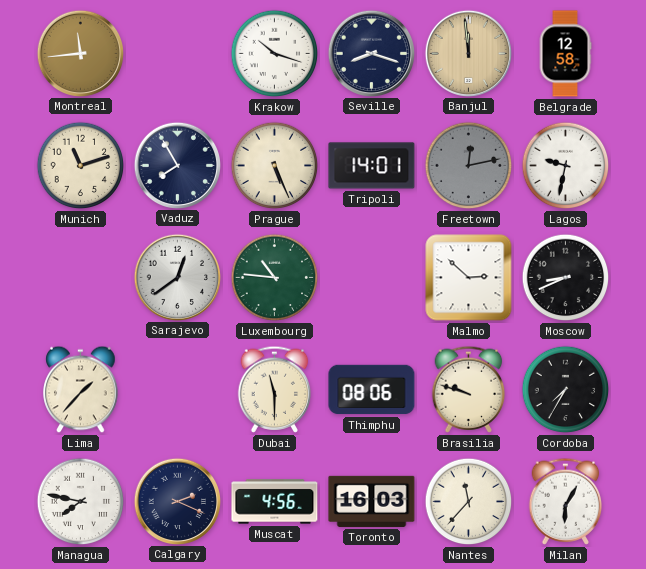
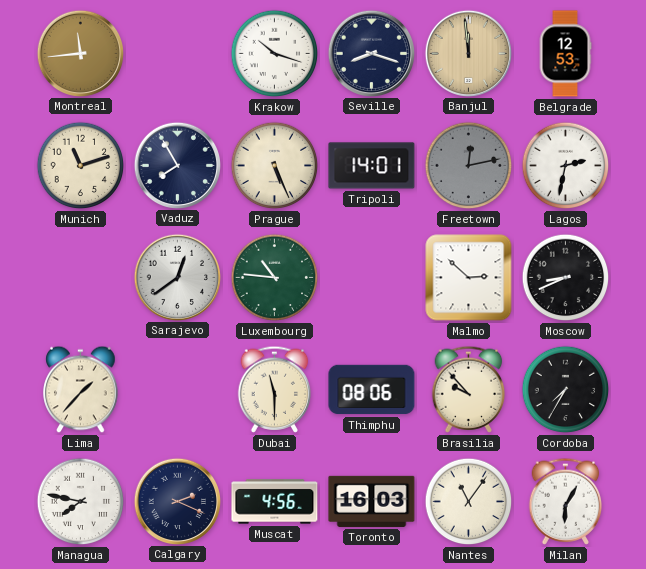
Belgrade: 12:58 -> 12:53 (565, 54)
Lagos: 9:32 -> 2:32 (566, 166)
Brasilia: 9:48 -> 9:53 (469, 389)
Nantes: 11:37 -> 11:06 (469, 502)
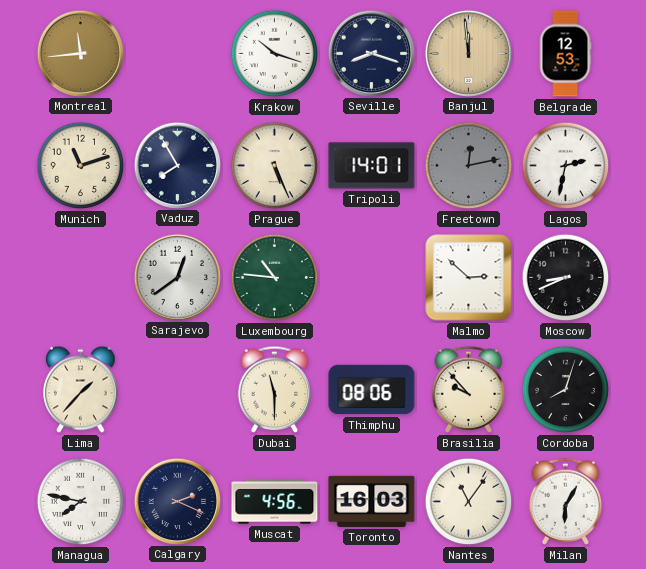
Cordoba: 7:35 -> 8:03 (566, 390)
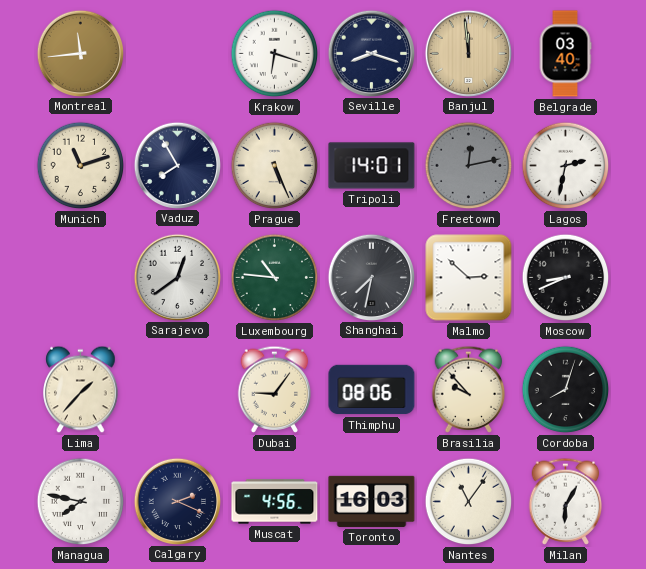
Krakow: 10:18 -> 6:18 (275, 54)
Belgrade: 12:53 -> 03:40 (565, 54)
Shanghai: none -> 7:32 (371, 277)
Dubai: 11:30 -> 9:06 (275, 389)
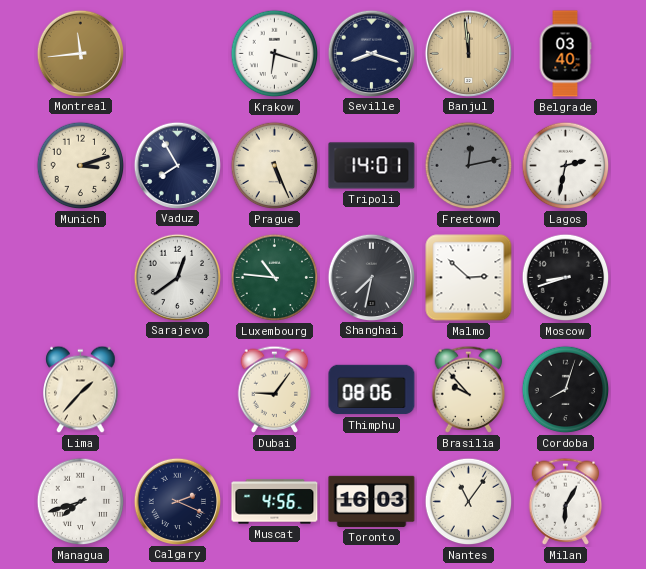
Munich: 11:12 -> 3:12 (81, 166)
Moscow: 8:41 -> 8:42 (566, 278)
Managua: 7:47 -> 7:42 (81, 502)
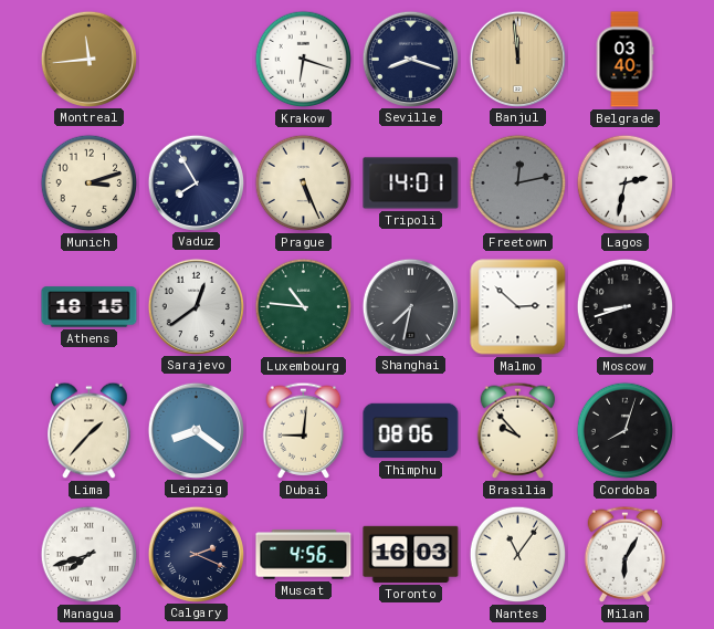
Athens: none -> 18:15 (90, 307)
Leipzig: none -> 8:21 (196, 430)
Dubai: 9:06 -> 9:01 (304, 430)
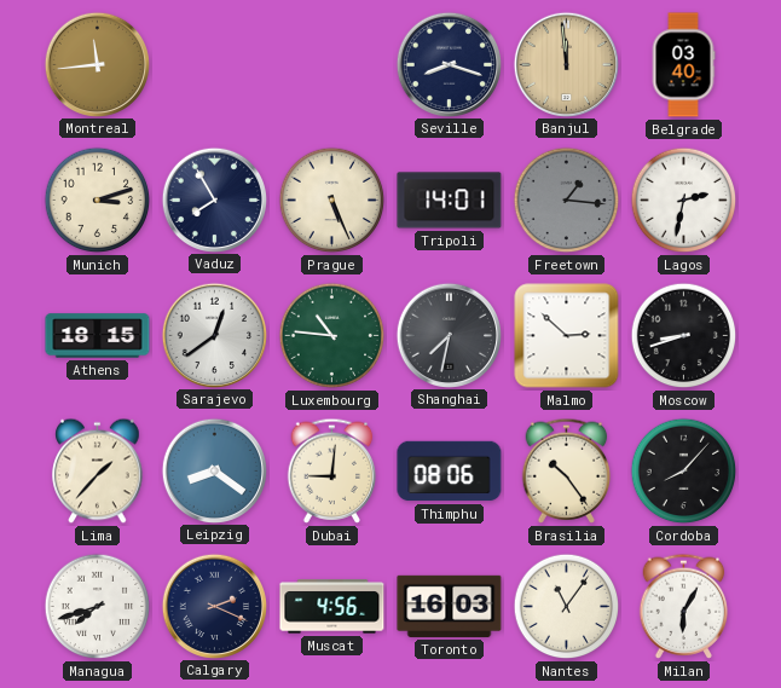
Krakow: 6:18 -> none (304, 60)
Freetown: 12:13 -> 1:16 (567, 201)
Brasilia: 9:53 -> 10:24 (567, 470)
Cordoba: 8:03 -> 8:07 (684, 472)
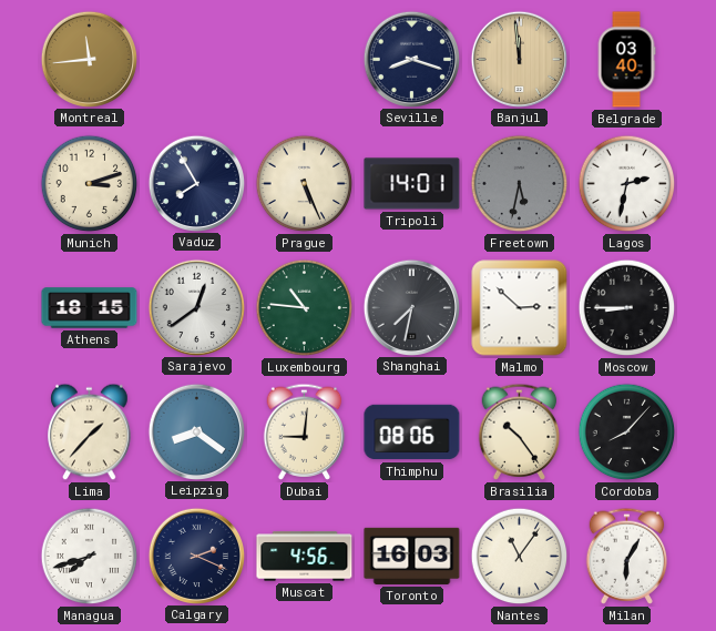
Freetown: 1:16 -> 5:32 (520, 184)
Moscow: 8:42 -> 8:45 (627, 308)
